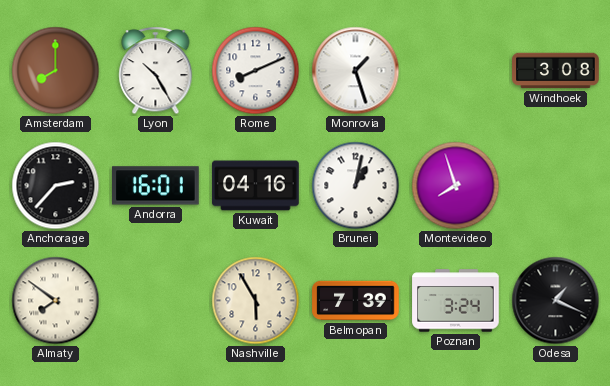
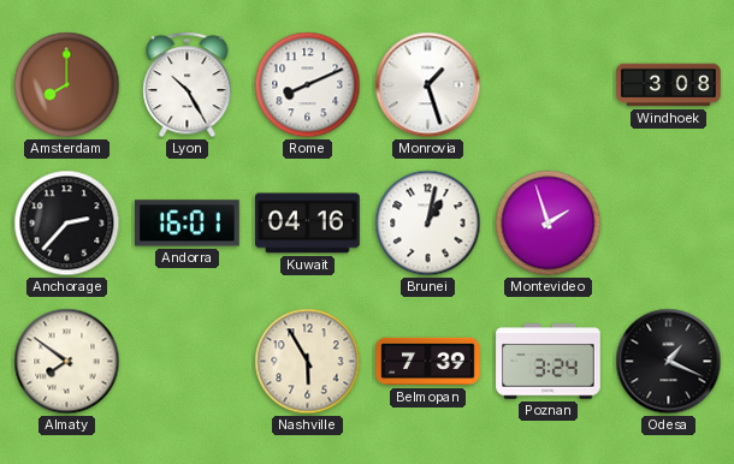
Montevideo: 7:57 -> 1:57 (549, 224)
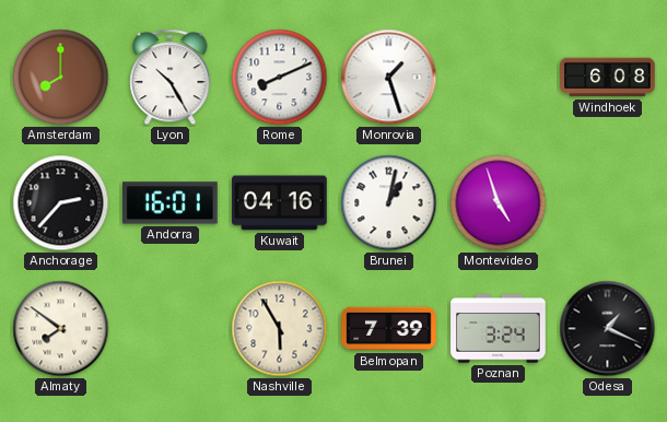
Windhoek: 3:08 -> 6:08 (608, 78)
Montevideo: 1:57 -> 4:57 (499, 203)
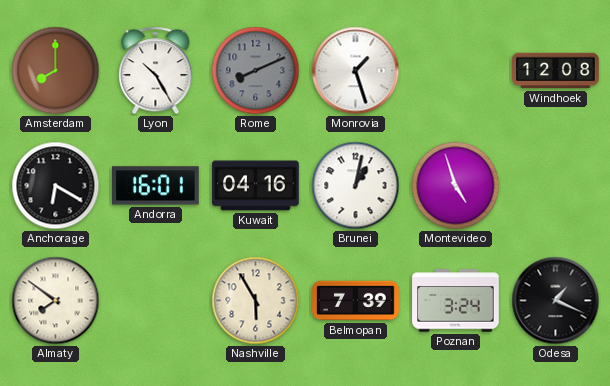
Rome dial: white -> grey (256, 71)
Windhoek: 6:08 -> 12:08 (556, 71)
Anchorage: 2:37 -> 6:20 (56, 186)
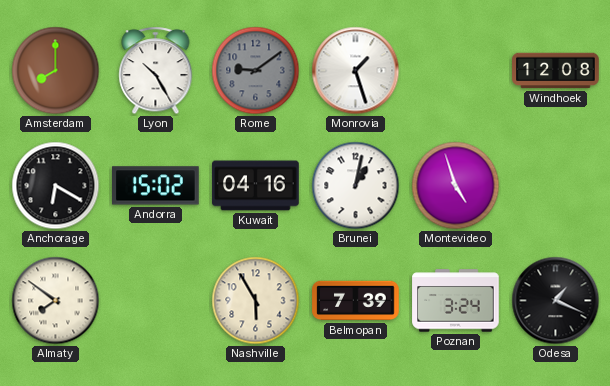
Rome: 8:11 -> 9:09 (256, 71)
Andorra: 16:01 -> 15:02 (156, 186)
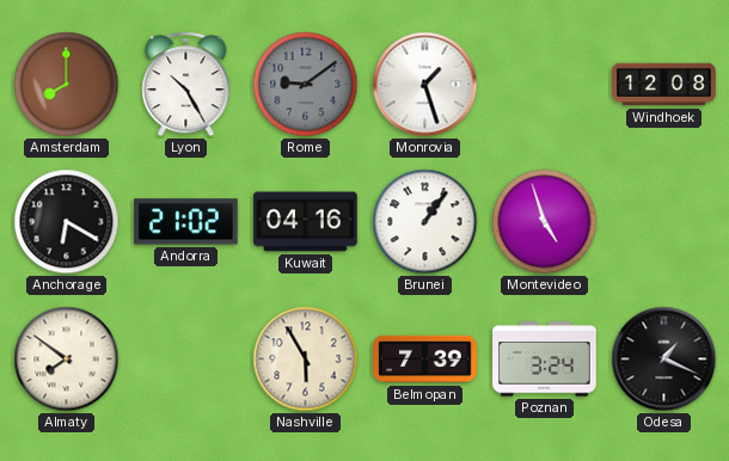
Andorra: 15:02 -> 21:02 (186, 222)
Brunei: 1:02 -> 1:06 (425, 222)
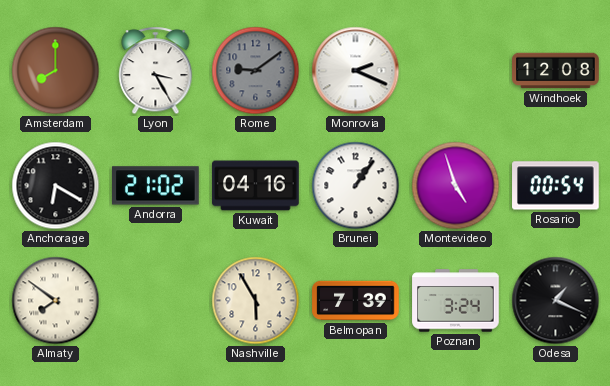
Lyon: 10:25 -> 3:25 (156, 71)
Monrovia: 1:27 -> 2:19 (356, 71)
Rosario: none -> 00:54 (556, 186)
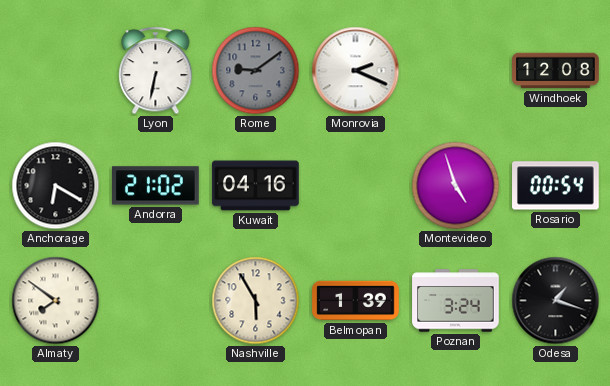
Amsterdam: 8:00 -> none (56, 71)
Lyon: 3:25 -> 6:32 (156, 71)
Brunei: 1:06 -> none (356, 186)
Belmopan: 7:39 -> 1:39 (356, 301)
Odesa: 1:19 -> 1:18 (556, 301)
